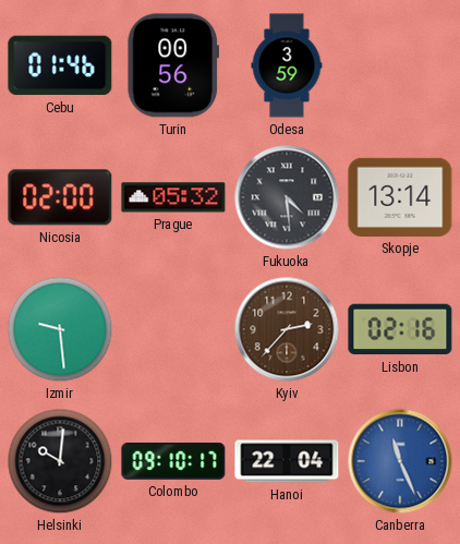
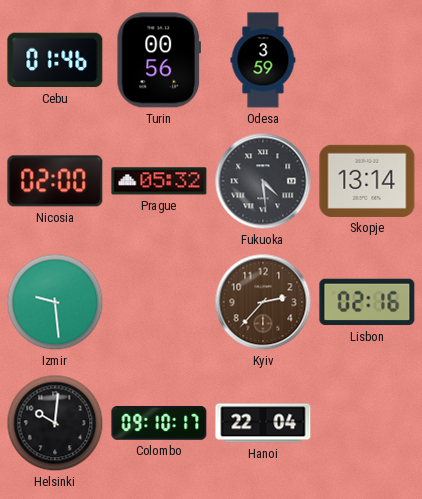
Canberra: 11:26 -> none (400, 461)
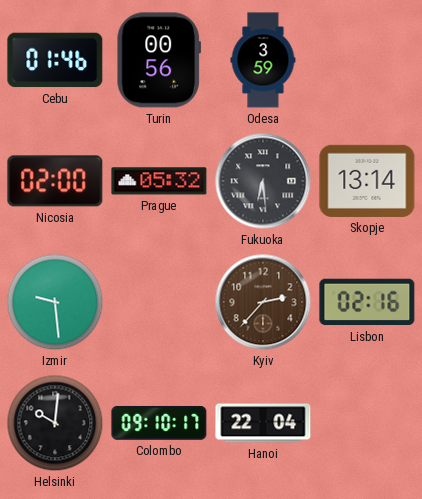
Fukuoka: 4:29 -> 6:29 (263, 181)
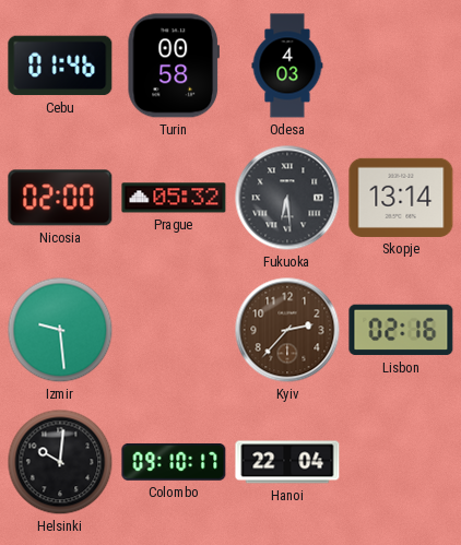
Turin: 00:56 -> 00:58 (173, 66)
Odesa: 3:59 -> 4:03 (287, 66)
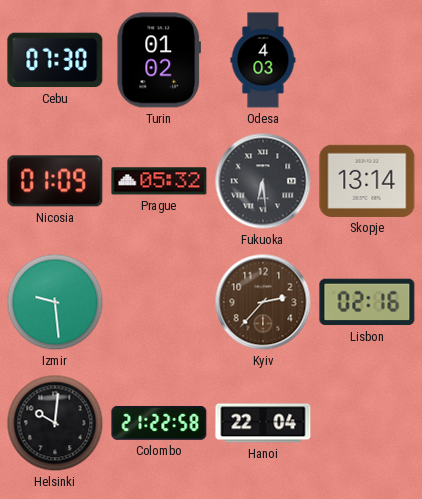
Cebu: 01:46 -> 07:30 (55, 60)
Turin: 00:58 -> 01:02 (158, 60)
Nicosia: 02:00 -> 01:09 (55, 181)
Colombo: 09:10 -> 21:22 (159, 423)
